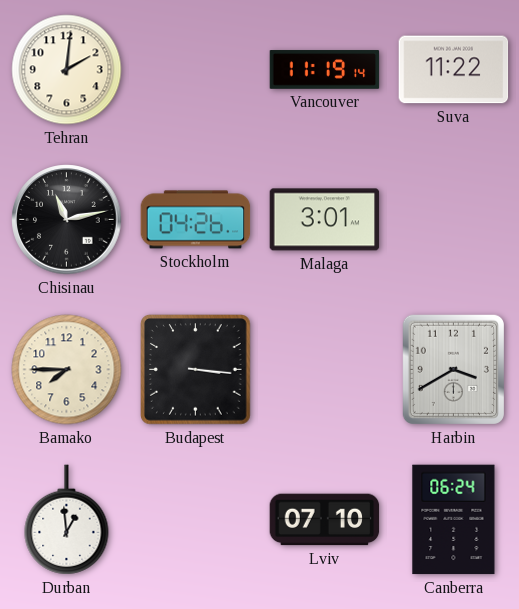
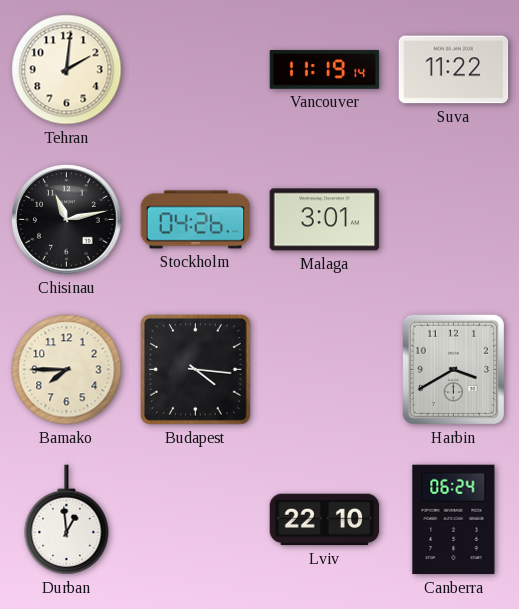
Budapest: 3:16 -> 4:16 (196, 370)
Lviv: 07:10 -> 22:10 (325, 520)
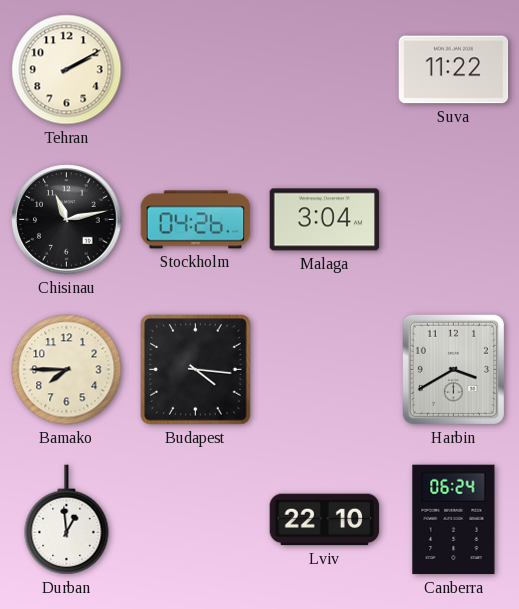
Tehran: 2:01 -> 2:10 (67, 70)
Vancouver: 11:19 -> none (325, 70)
Malaga: 3:01 -> 3:04 (325, 220)
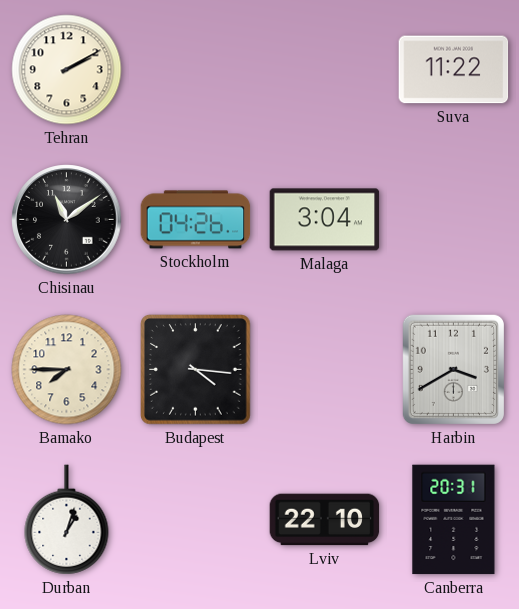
Chisinau: 11:13 -> 11:09 (67, 220)
Durban: 12:59 -> 1:03 (67, 520)
Canberra: 06:24 -> 20:31 (454, 520)
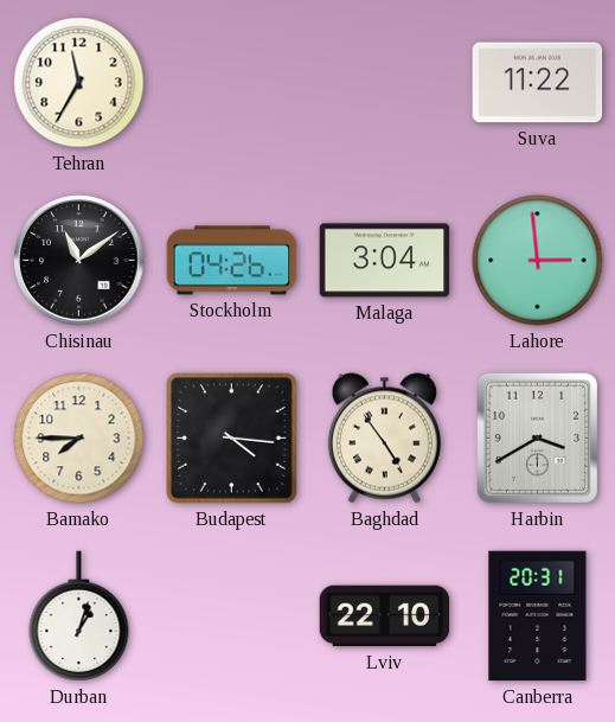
Tehran: 2:10 -> 11:35 (79, 83)
Lahore: none -> 2:59 (538, 261)
Baghdad: none -> 4:54 (384, 439)
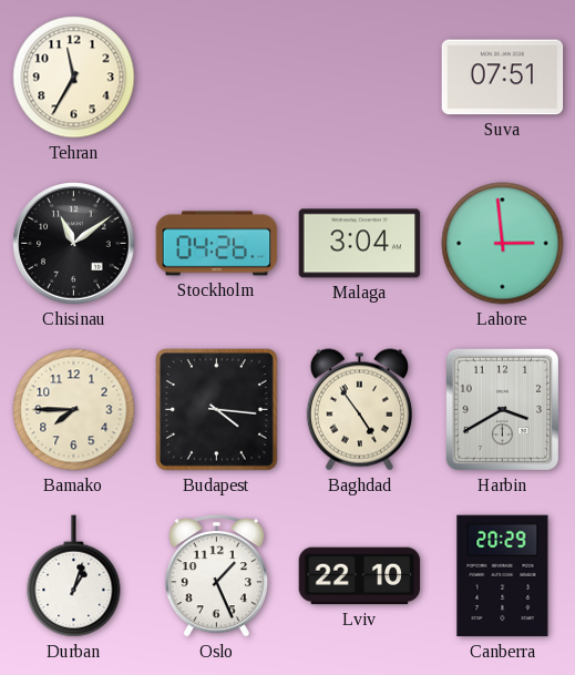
Suva: 11:22 -> 07:51 (503, 78)
Oslo: none -> 1:26 (216, 576)
Canberra: 20:31 -> 20:29 (503, 576)
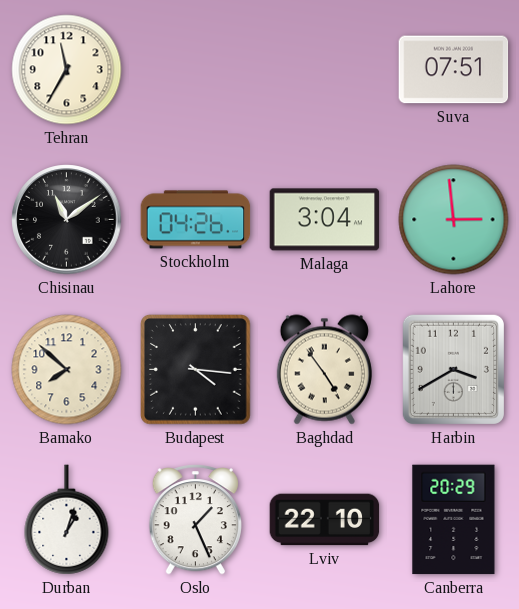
Bamako: 7:45 -> 7:52 (67, 370)
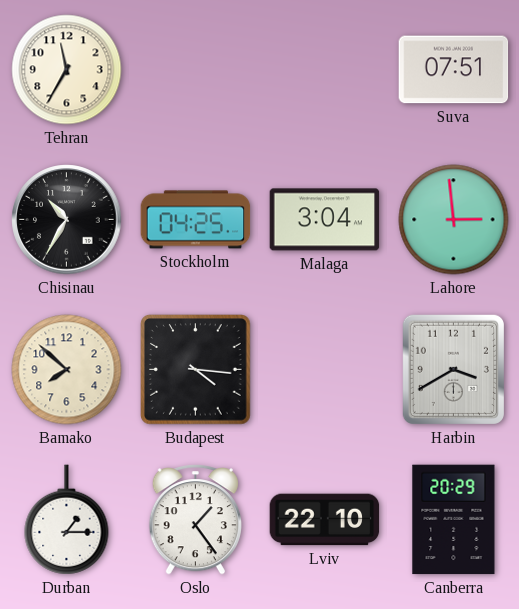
Chisinau: 11:09 -> 10:35 (67, 220)
Stockholm: 04:26 -> 04:25 (196, 220)
Baghdad: 4:54 -> none (324, 370)
Durban: 1:03 -> 1:15 (67, 520)
Oslo: 1:26 -> 1:24 (195, 520)
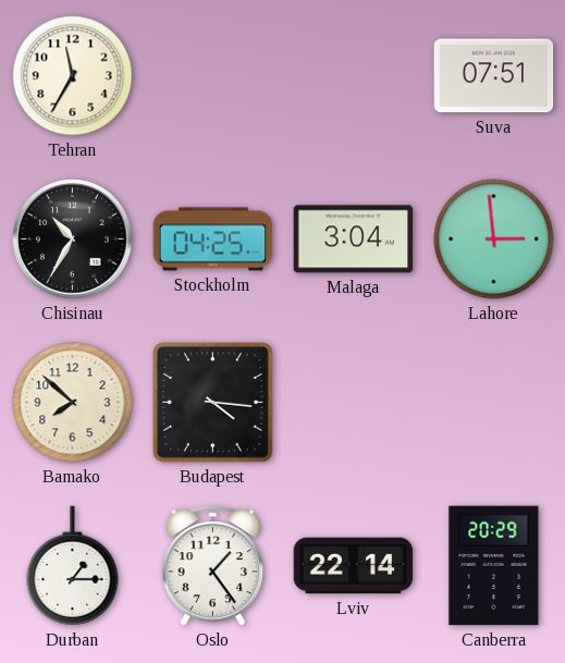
Harbin: 3:40 -> none (453, 369)
Lviv: 22:10 -> 22:14 (354, 566)
